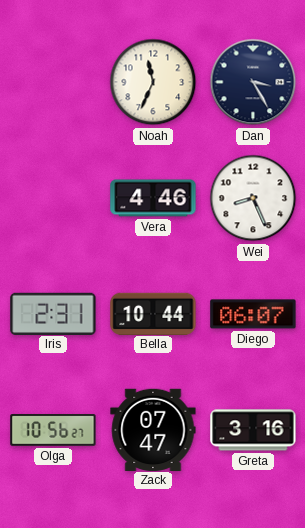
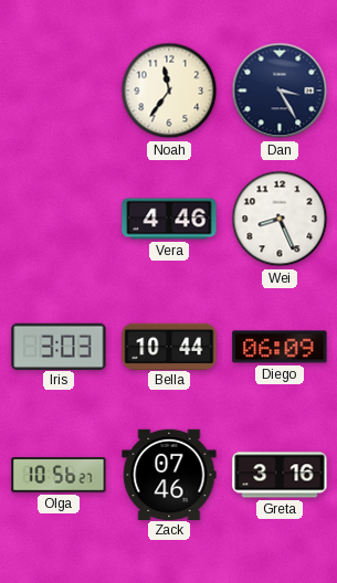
Noah: 11:34 -> 11:36 (169, 91)
Iris: 2:31 -> 3:03 (59, 346)
Diego: 06:07 -> 06:09 (280, 347)
Zack: 07:47 -> 07:46 (169, 474)
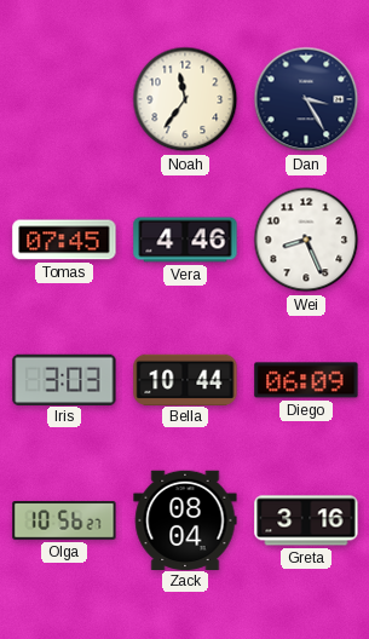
Tomas: none -> 07:45 (64, 240)
Zack: 07:46 -> 08:04 (185, 519)
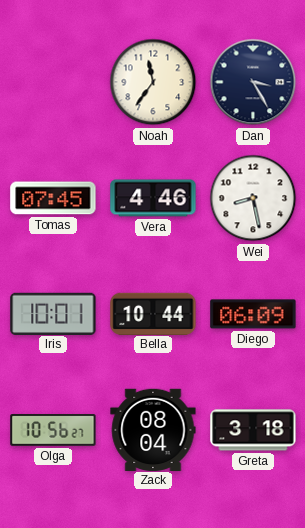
Wei: 8:26 -> 8:28 (253, 198)
Iris: 3:03 -> 10:01 (53, 313)
Greta: 3:16 -> 3:18 (253, 430)
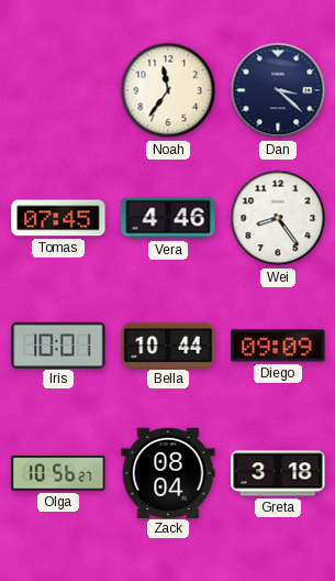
Dan: 3:25 -> 3:22 (278, 90)
Wei: 8:28 -> 8:24 (278, 218)
Diego: 06:09 -> 09:09 (278, 346)
